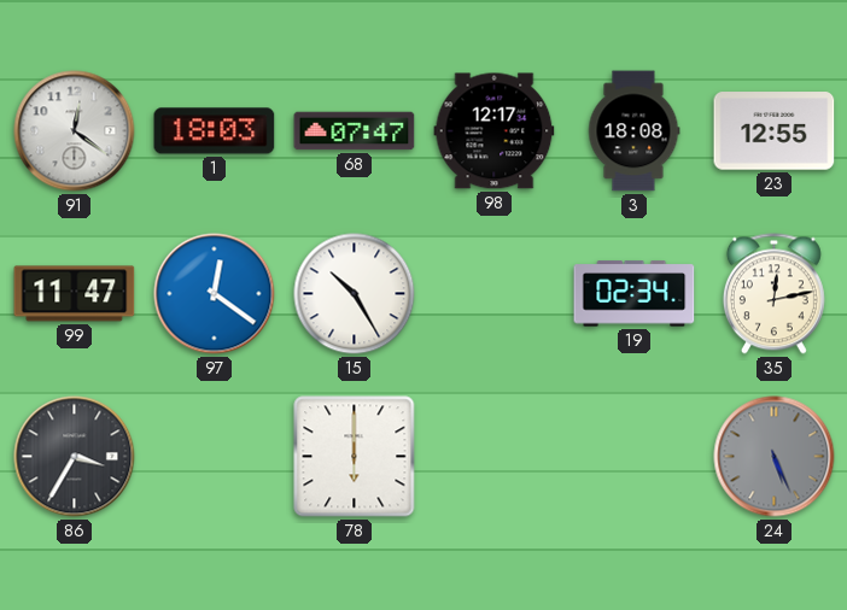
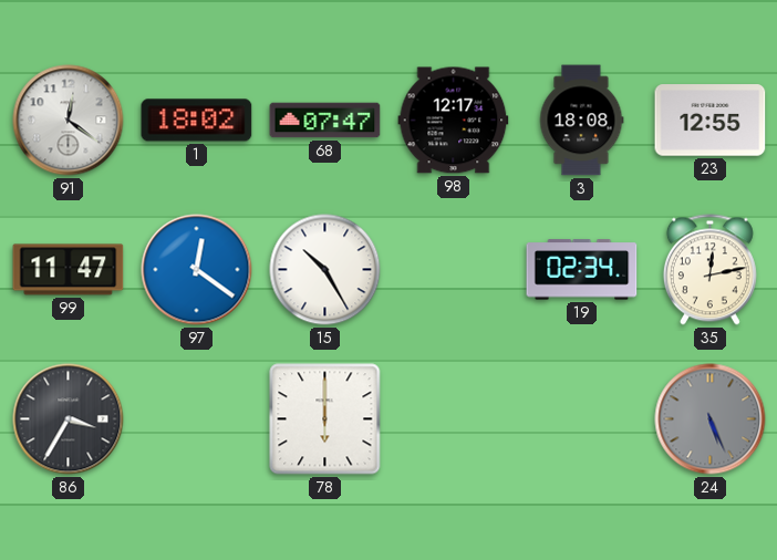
1: 18:03 -> 18:02 (197, 121)
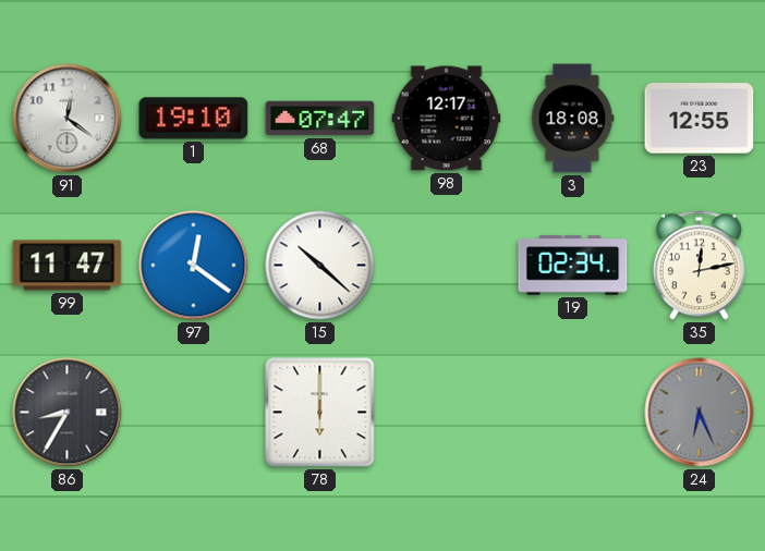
1: 18:02 -> 19:10 (194, 119)
15: 10:25 -> 10:22 (320, 266)
86: 3:35 -> 8:35 (68, 413)
24: 5:26 -> 6:26 (700, 413)
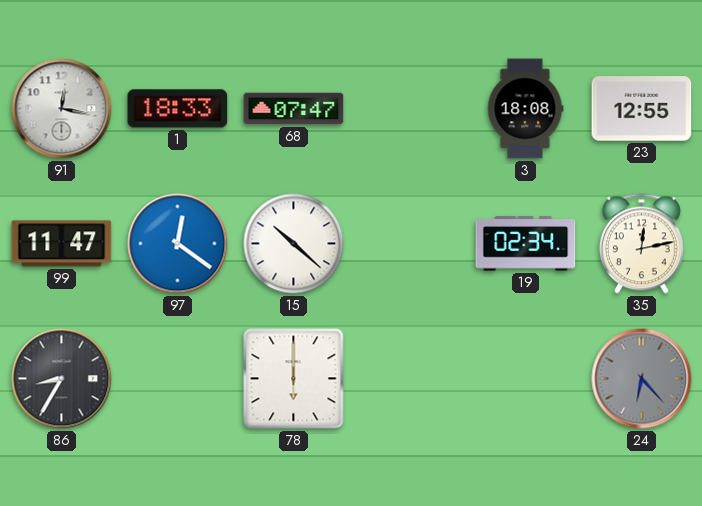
91: 12:21 -> 12:17 (62, 109)
1: 19:10 -> 18:33 (178, 109)
98: 12:17 -> none (447, 119)
24: 6:26 -> 6:23 (642, 379)
